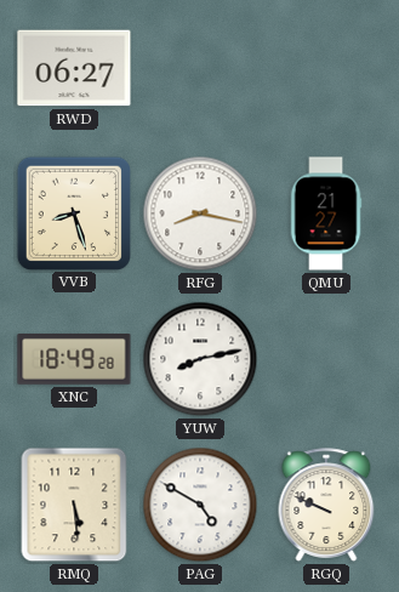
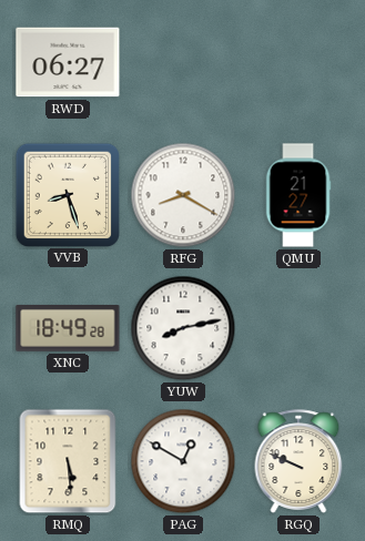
RFG: 8:17 -> 8:20 (183, 195)
PAG: 4:50 -> 12:50 (183, 461)
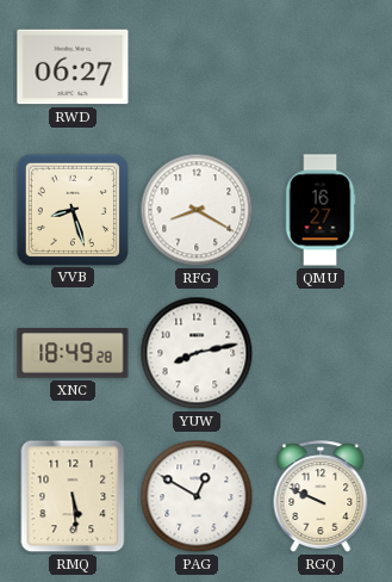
QMU: 21:27 -> 16:27 (321, 210)
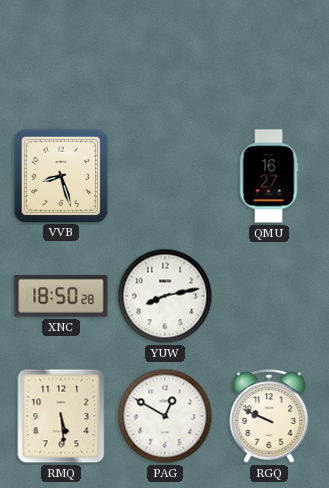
RWD: 06:27 -> none (73, 67)
RFG: 8:20 -> none (197, 210)
XNC: 18:49 -> 18:50 (61, 297)
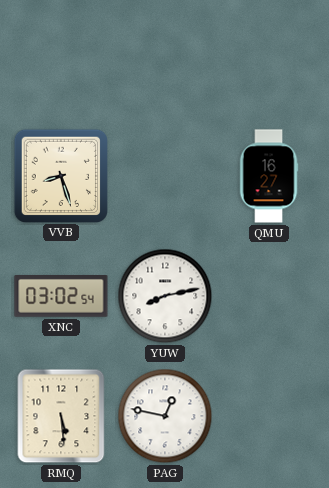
XNC: 18:50 -> 03:02 (61, 297)
PAG: 12:50 -> 12:47 (165, 416)
RGQ: 9:49 -> none (269, 416)
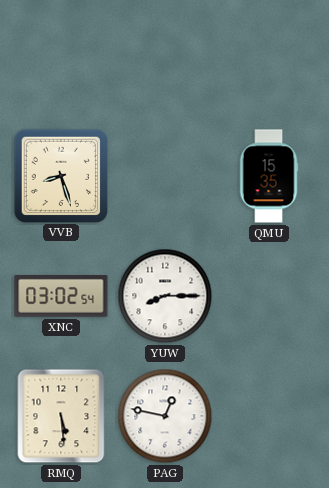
QMU: 16:27 -> 15:35 (269, 176)
YUW: 8:13 -> 8:15 (165, 296)
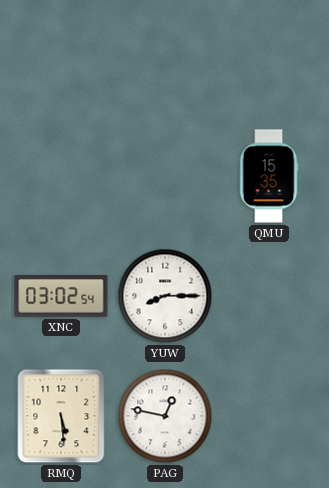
VVB: 8:27 -> none (60, 175)
